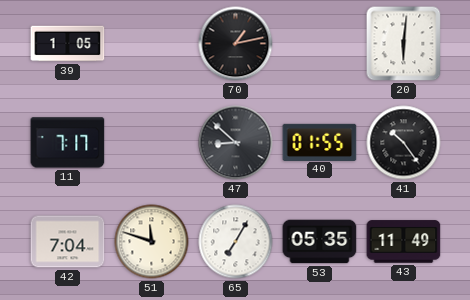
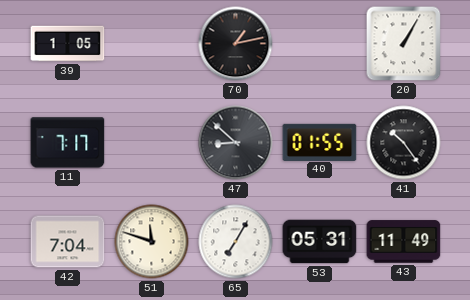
20: 6:01 -> 1:05 (404, 44)
53: 05:35 -> 05:31 (320, 242)
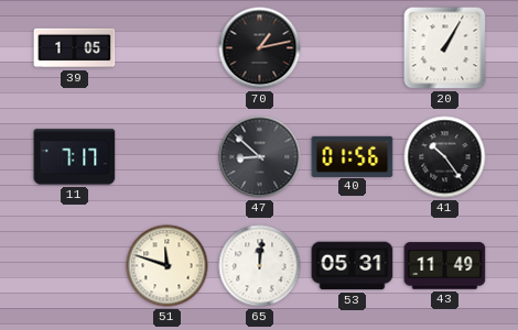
40: 01:55 -> 01:56 (353, 156)
42: 7:04 -> none (68, 242)
65: 7:05 -> 12:01 (260, 266)
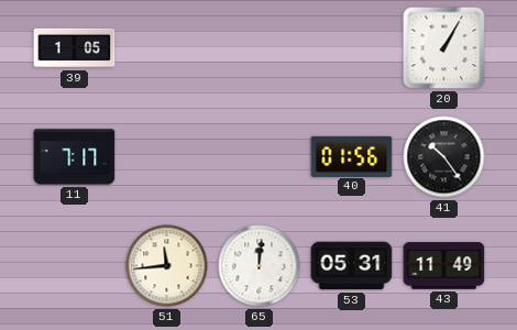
70: 1:13 -> none (260, 48)
47: 8:52 -> none (260, 157)
51: 11:48 -> 11:44 (167, 266)
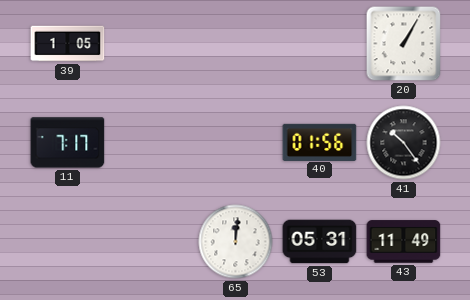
51: 11:44 -> none (167, 266)
